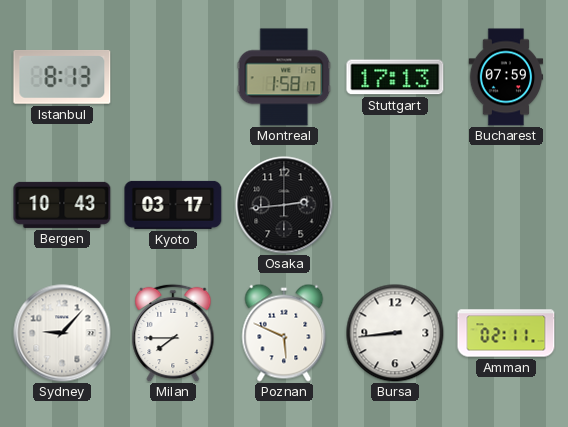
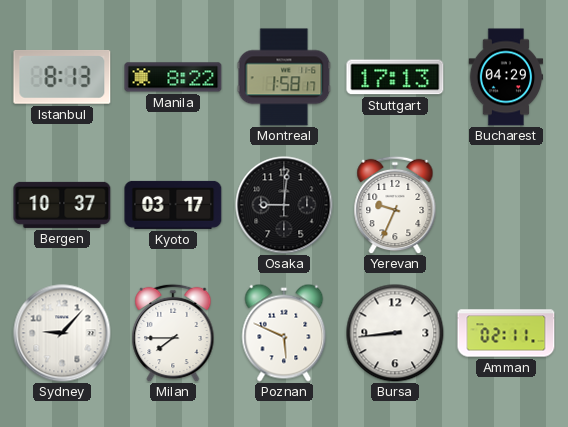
Manila: none -> 8:22 (173, 77)
Bucharest: 07:59 -> 04:29 (506, 77)
Bergen: 10:43 -> 10:37 (62, 205)
Osaka: 2:44 -> 9:01 (284, 205)
Yerevan: none -> 9:34 (395, 205)
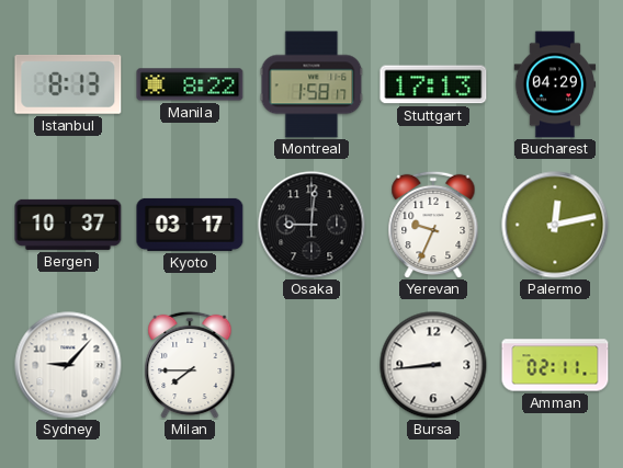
Palermo: none -> 12:13 (555, 225)
Poznan: 5:49 -> none (284, 333)
